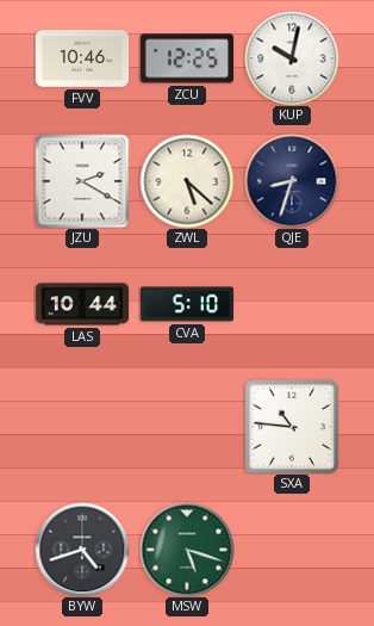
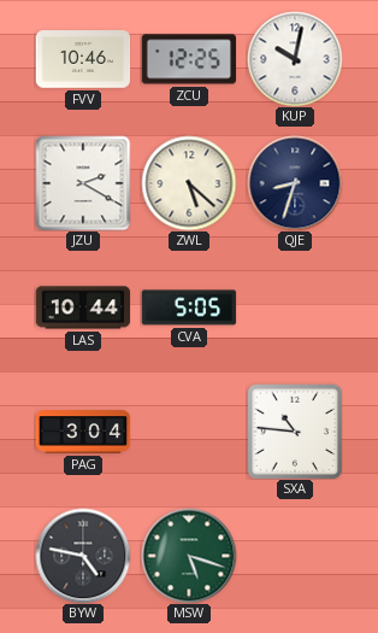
CVA: 5:10 -> 5:05 (189, 307)
PAG: none -> 3:04 (83, 432)
BYW: 4:42 -> 4:47 (83, 556)
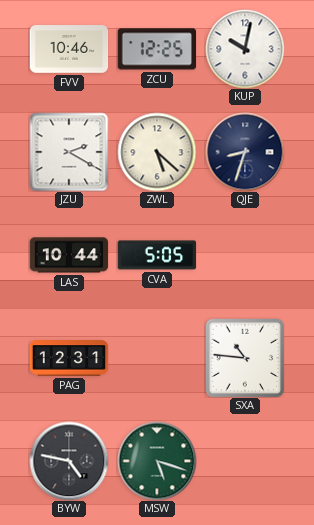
PAG: 3:04 -> 12:31 (69, 358)
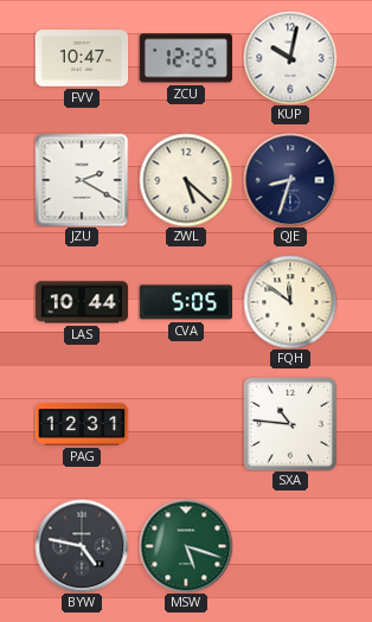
FVV: 10:46 -> 10:47 (82, 58)
FQH: none -> 11:51 (290, 302)
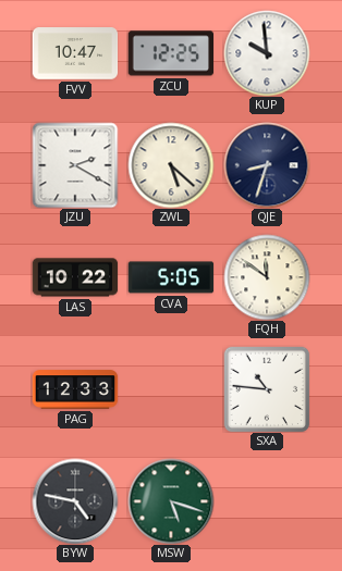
KUP: 10:02 -> 9:59 (267, 53)
LAS: 10:44 -> 10:22 (75, 277)
PAG: 12:31 -> 12:33 (75, 389)
